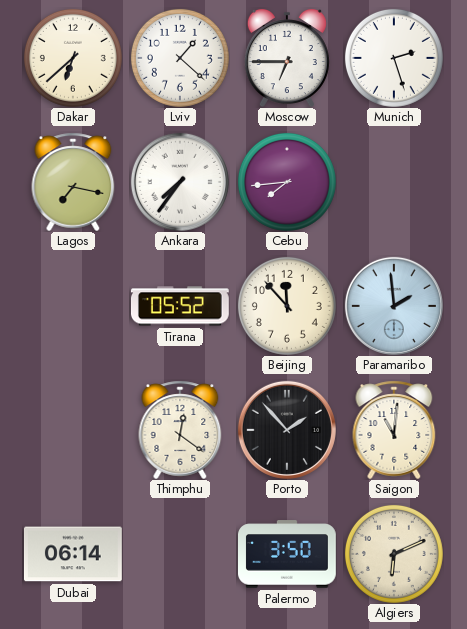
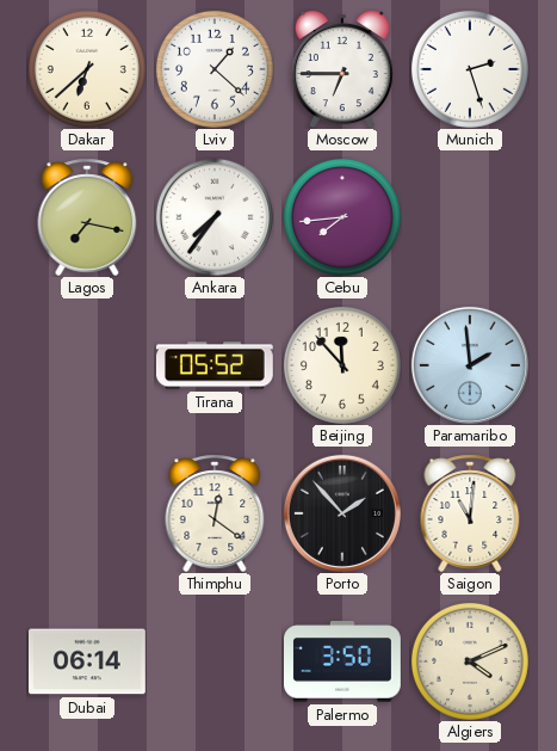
Algiers: 6:11 -> 4:11 (470, 661)
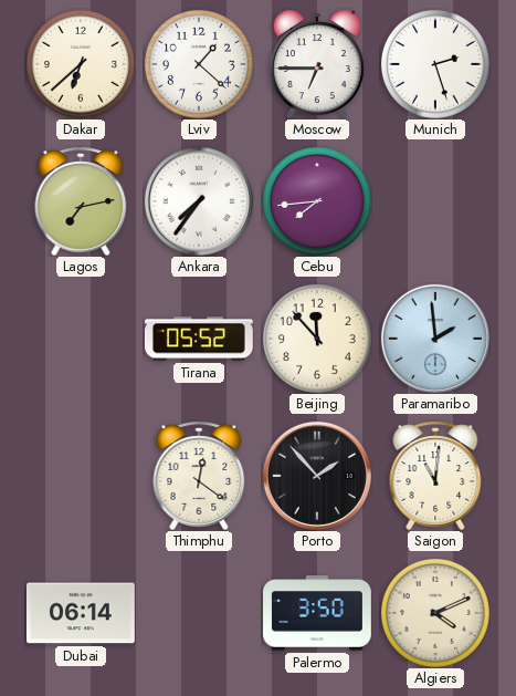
Lagos: 7:17 -> 7:13 (81, 201)
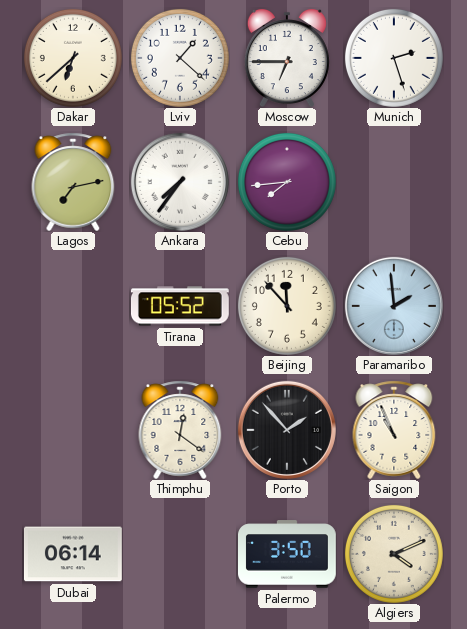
Saigon: 11:01 -> 10:56 (394, 430)
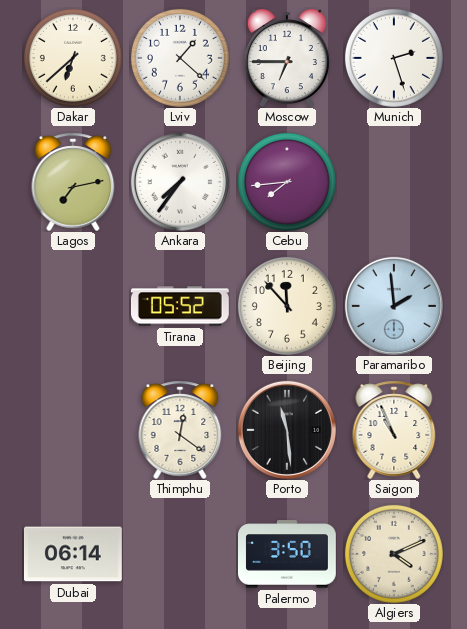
Porto: 1:53 -> 11:29 (287, 430)
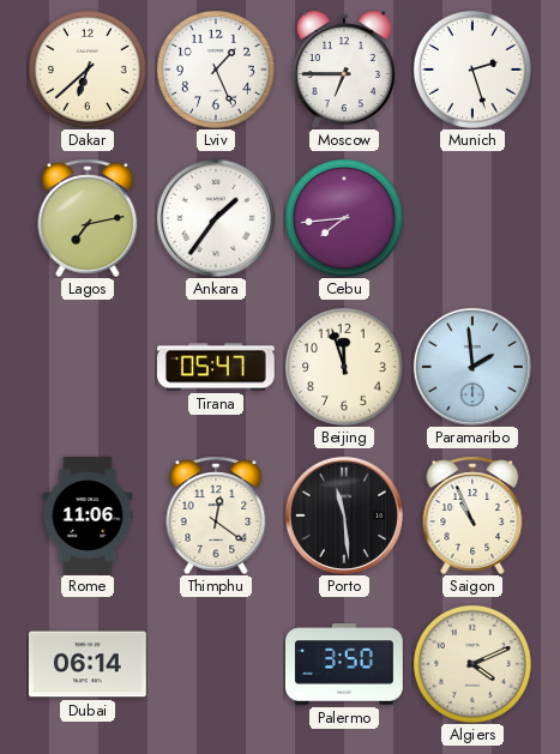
Lviv: 1:22 -> 1:26 (216, 70)
Ankara: 7:36 -> 1:36 (216, 218)
Tirana: 05:52 -> 05:47 (216, 367)
Beijing: 11:53 -> 11:57 (344, 367)
Rome: none -> 11:06 (88, 517)
